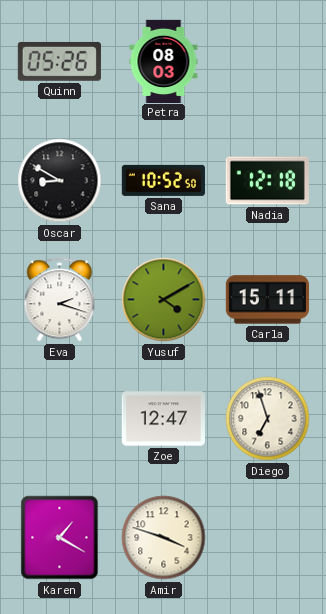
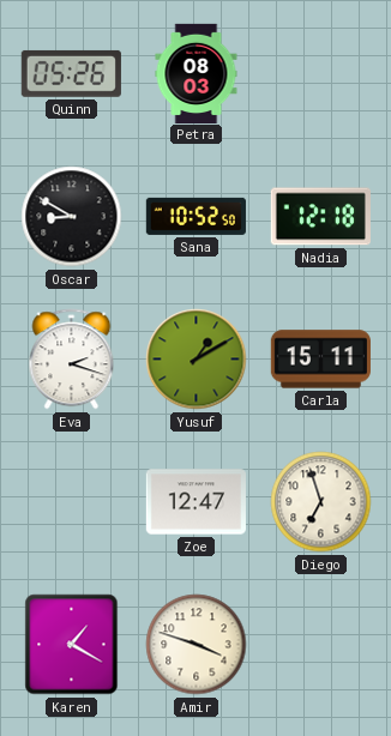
Yusuf: 4:10 -> 1:10 (197, 360)
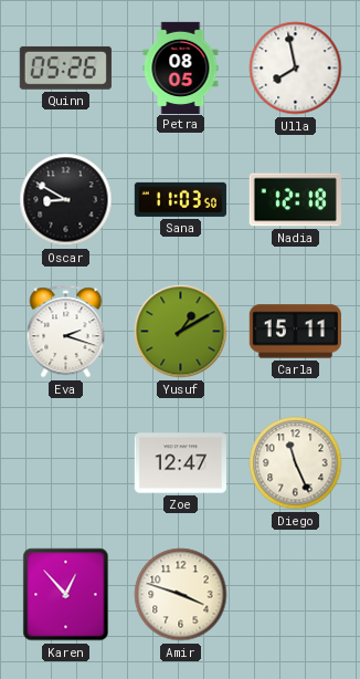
Petra: 08:03 -> 08:05 (181, 67)
Ulla: none -> 7:58 (296, 69)
Sana: 10:52 -> 11:03 (180, 199)
Diego: 6:57 -> 11:26 (296, 463)
Karen: 1:20 -> 12:53 (66, 595)
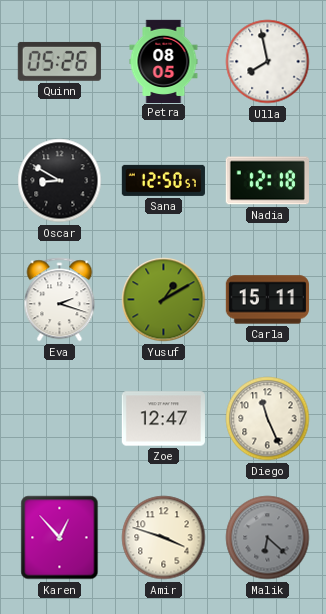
Sana: 11:03 -> 12:50 (163, 180)
Malik: none -> 6:22 (268, 538)
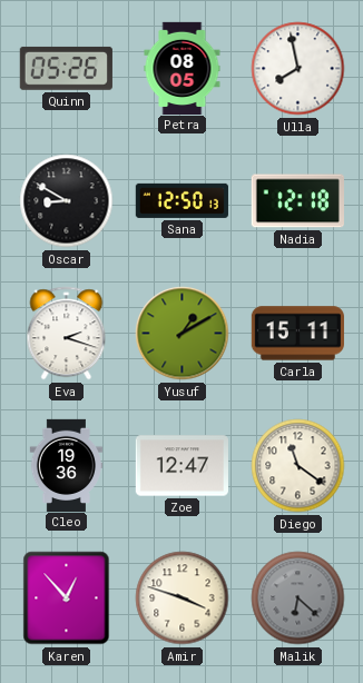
Sana: 12:50:57 -> 12:50:13 (181, 200)
Cleo: none -> 19:36 (67, 465)
Diego: 11:26 -> 11:21 (298, 466)
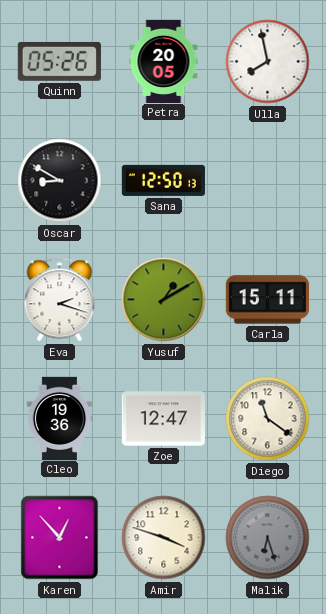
Petra: 08:05 -> 20:05 (164, 61)
Nadia: 12:18 -> none (297, 201)
Malik: 6:22 -> 6:27 (268, 538)
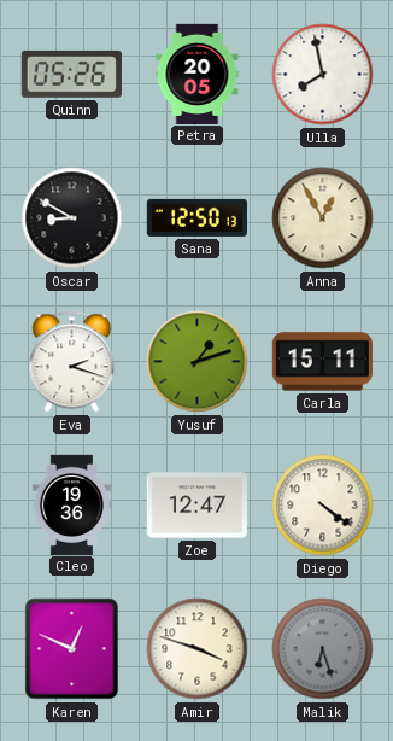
Anna: none -> 12:55 (323, 218)
Yusuf: 1:10 -> 1:12 (198, 362)
Diego: 11:21 -> 4:21 (323, 506)
Karen: 12:53 -> 12:49 (72, 649)
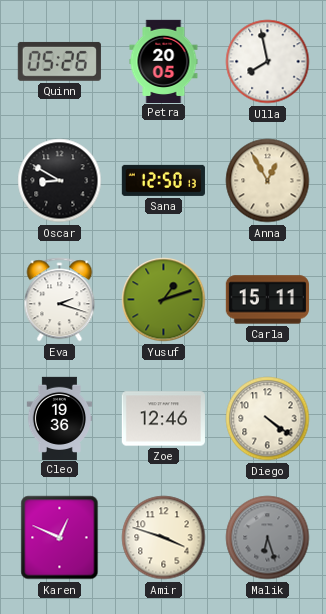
Zoe: 12:47 -> 12:46 (163, 419)
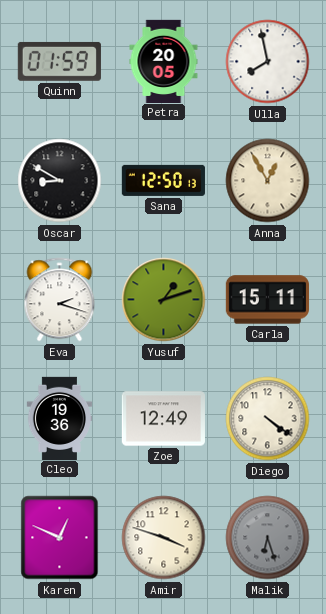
Quinn: 05:26 -> 01:59 (59, 61)
Zoe: 12:46 -> 12:49 (163, 419)
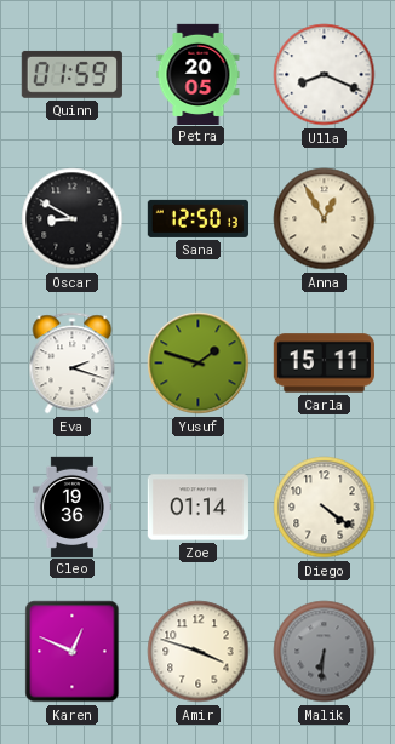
Ulla: 7:58 -> 8:19 (325, 75)
Yusuf: 1:12 -> 1:48 (199, 364)
Zoe: 12:49 -> 01:14 (198, 508)
Malik: 6:27 -> 6:31 (325, 652)
